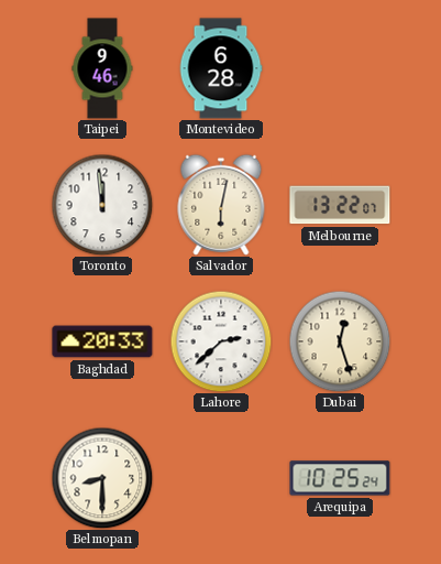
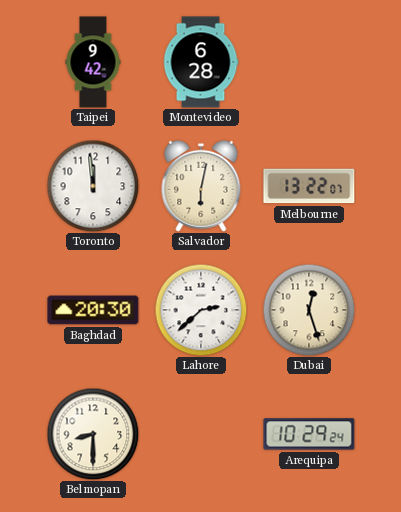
Taipei: 9:46 -> 9:42 (93, 62)
Baghdad: 20:33 -> 20:30 (93, 310)
Arequipa: 10:25 -> 10:29 (309, 434)
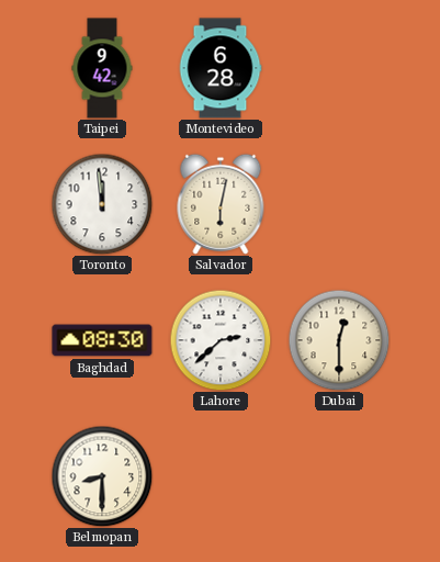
Melbourne: 13:22 -> none (309, 186)
Baghdad: 20:30 -> 08:30 (102, 340)
Dubai: 12:27 -> 12:30 (339, 340)
Arequipa: 10:29 -> none (309, 434)
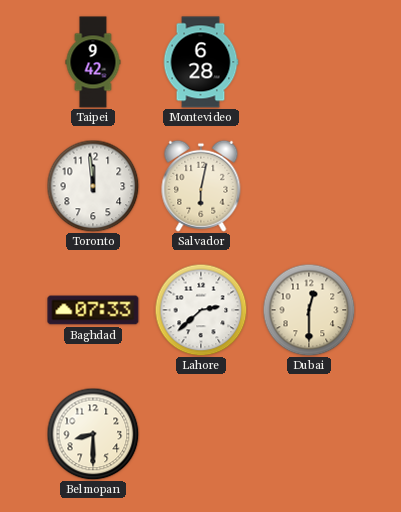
Baghdad: 08:30 -> 07:33 (93, 310)
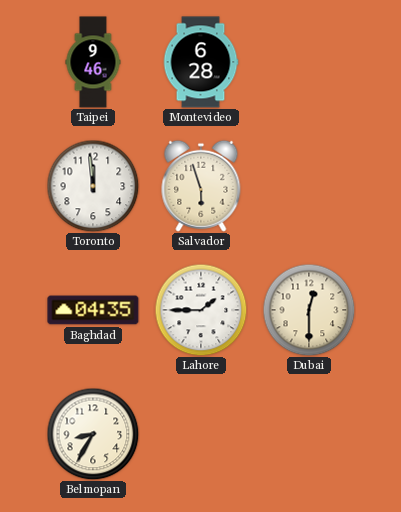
Taipei: 9:42 -> 9:46 (93, 62)
Salvador: 6:02 -> 5:57 (201, 186)
Baghdad: 07:33 -> 04:35 (93, 310)
Lahore: 2:38 -> 1:45 (201, 310)
Belmopan: 8:30 -> 8:35 (93, 434)
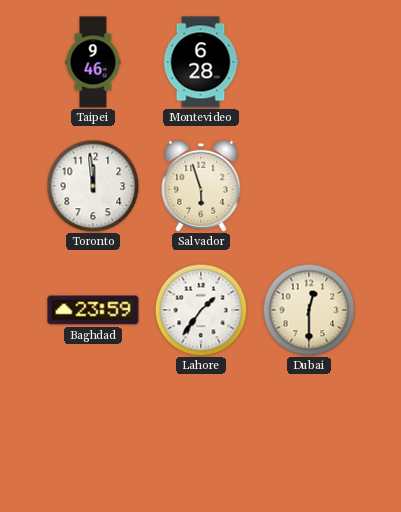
Baghdad: 04:35 -> 23:59 (93, 310)
Lahore: 1:45 -> 1:36 (201, 310)
Belmopan: 8:35 -> none (93, 434)
